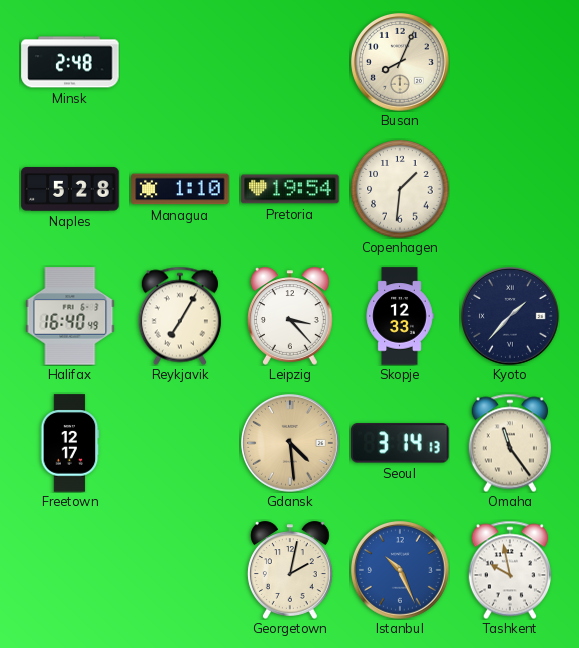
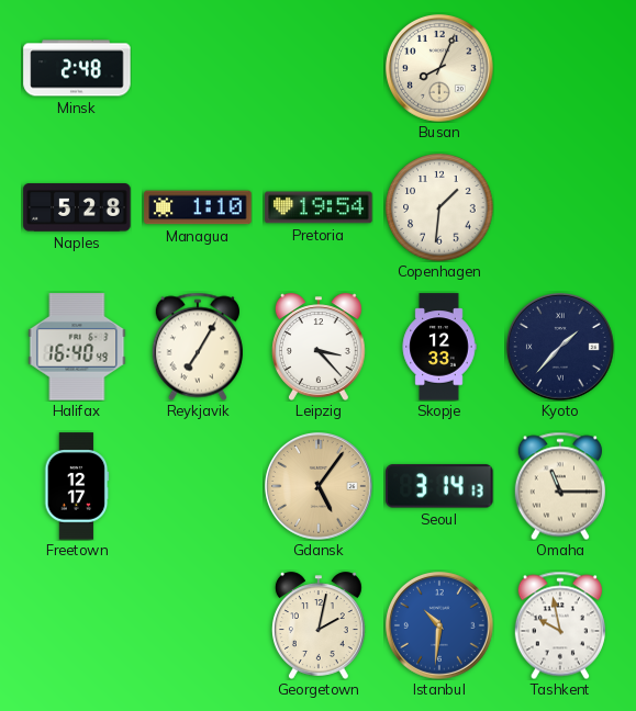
Gdansk: 4:29 -> 5:06 (319, 486)
Omaha: 11:24 -> 11:15 (560, 486)
Istanbul: 10:26 -> 10:31 (439, 625)
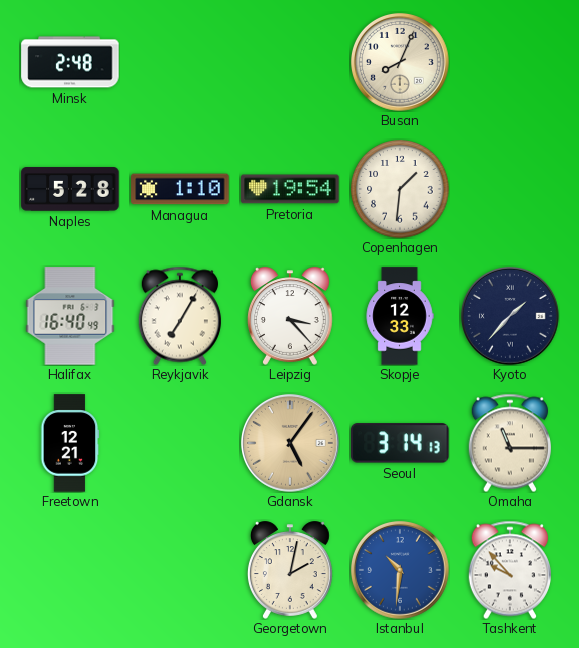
Freetown: 12:17 -> 12:21 (70, 443)
Tashkent: 9:58 -> 9:53 (510, 570)
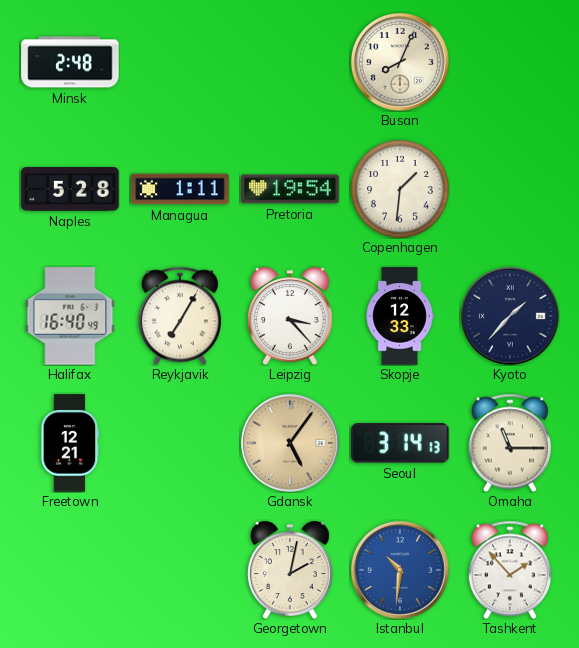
Managua: 1:10 -> 1:11 (180, 189)
Tashkent: 9:53 -> 1:53 (510, 570)
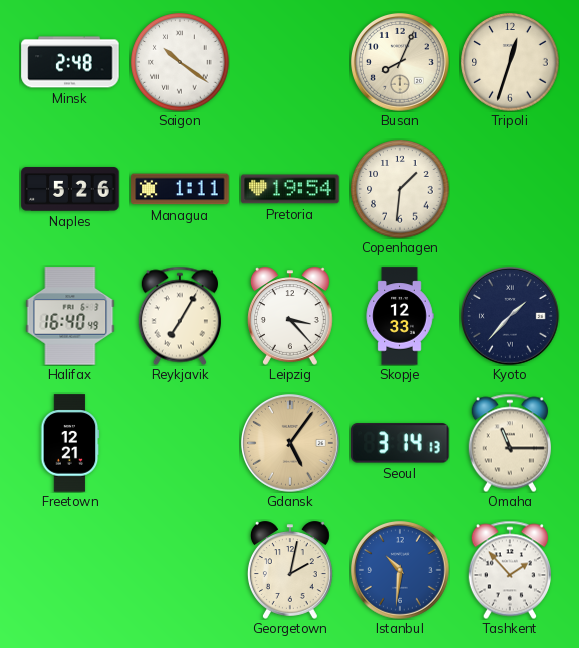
Saigon: none -> 10:21 (180, 62)
Tripoli: none -> 12:33 (510, 62)
Naples: 5:28 -> 5:26 (70, 189)
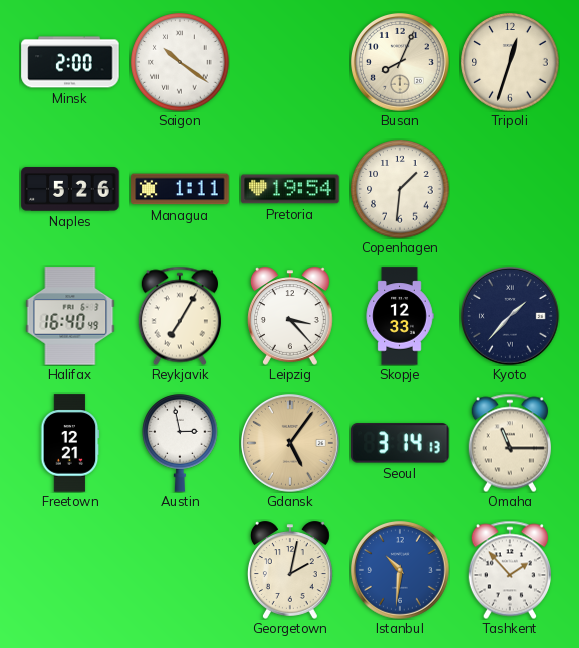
Minsk: 2:48 -> 2:00 (70, 62)
Austin: none -> 2:58 (180, 443)
